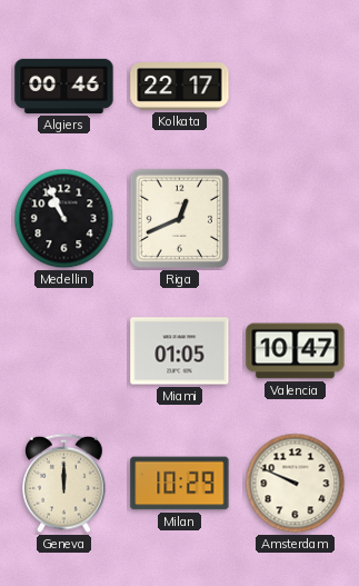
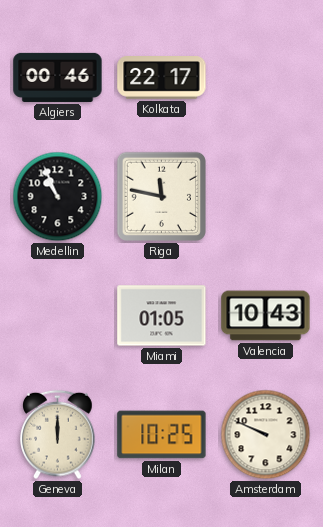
Riga: 12:41 -> 11:47 (161, 196)
Valencia: 10:47 -> 10:43 (266, 316)
Milan: 10:29 -> 10:25 (162, 435)
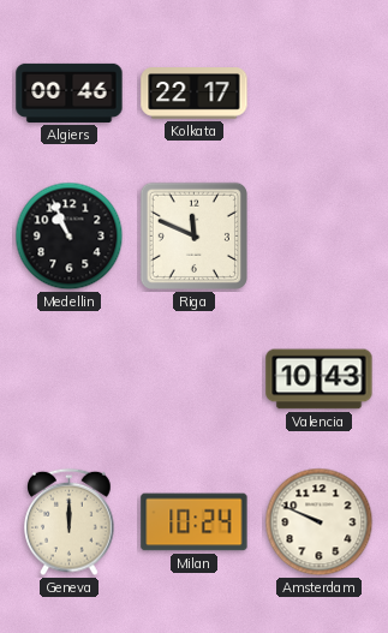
Riga: 11:47 -> 11:49 (193, 235)
Miami: 01:05 -> none (162, 316)
Milan: 10:25 -> 10:24 (195, 522)
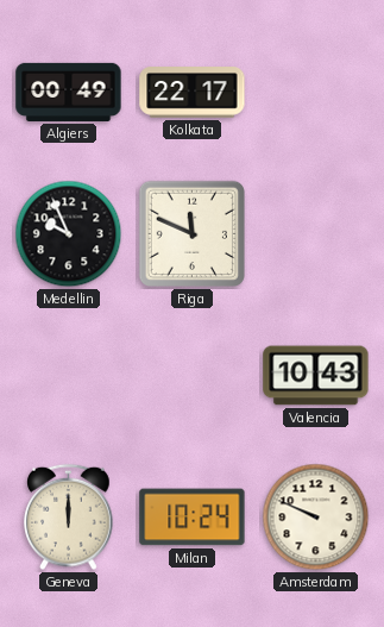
Algiers: 00:46 -> 00:49 (69, 92)
Medellin: 10:56 -> 9:56 (69, 234)
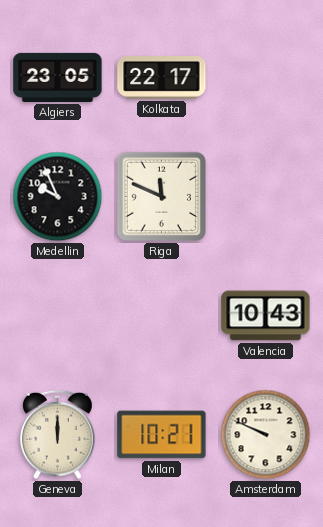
Algiers: 00:49 -> 23:05 (58, 77)
Milan: 10:24 -> 10:21 (162, 435)
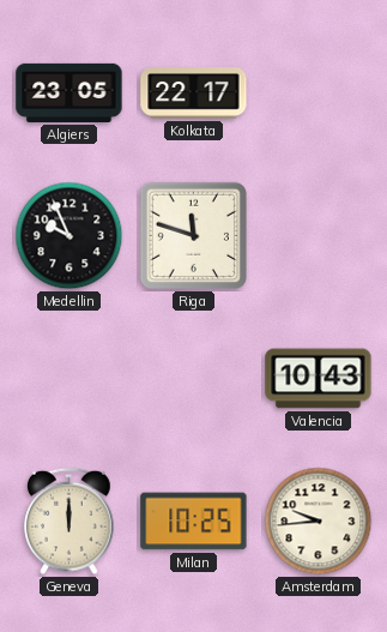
Riga: 11:49 -> 11:48 (193, 235)
Milan: 10:21 -> 10:25 (194, 522)
Amsterdam: 9:49 -> 9:44 (319, 522)
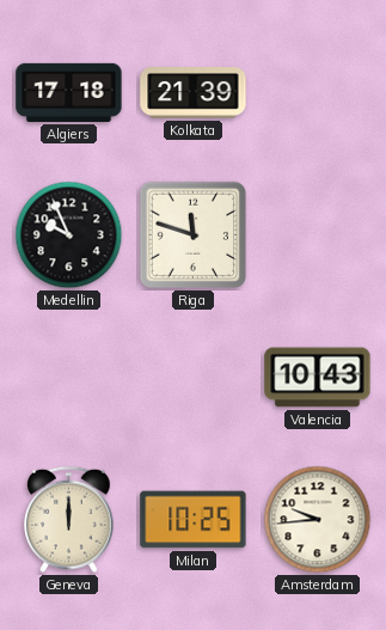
Algiers: 23:05 -> 17:18 (69, 92)
Kolkata: 22:17 -> 21:39 (194, 93)
